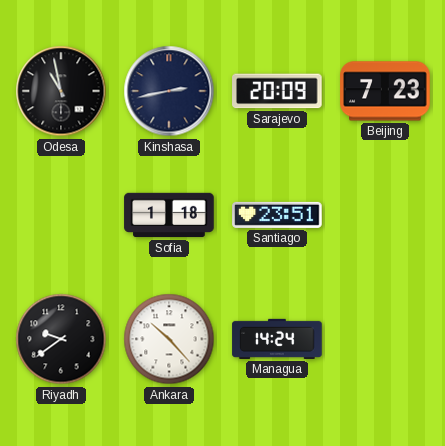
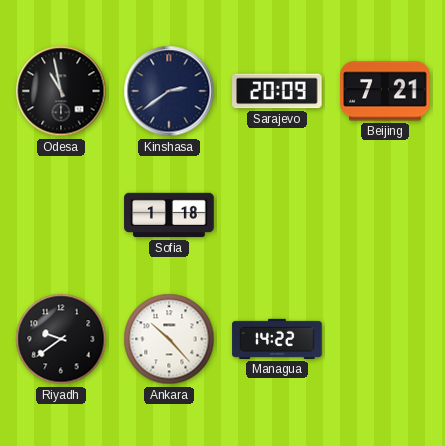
Kinshasa: 2:43 -> 2:39 (169, 91)
Beijing: 7:23 -> 7:21 (385, 91)
Santiago: 23:51 -> none (277, 215)
Managua: 14:24 -> 14:22 (277, 339)
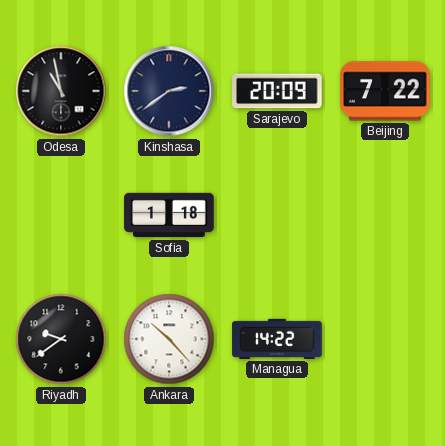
Beijing: 7:21 -> 7:22 (385, 91)
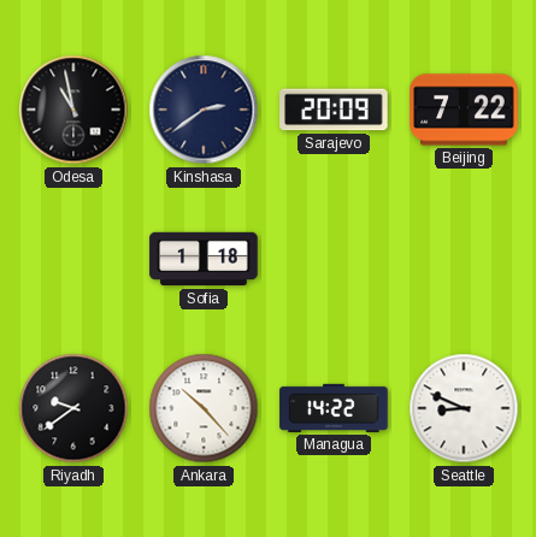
Seattle: none -> 8:49 (464, 408)
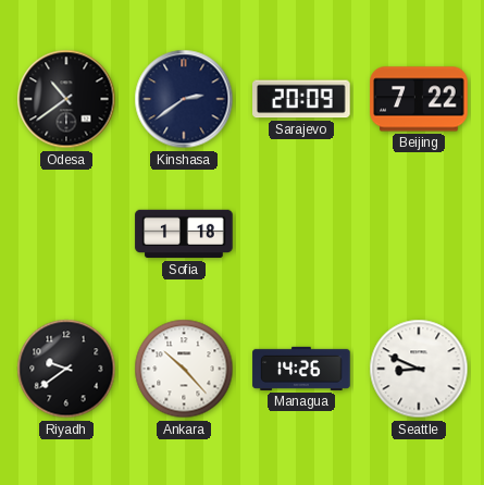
Odesa: 10:58 -> 10:39 (66, 99)
Managua: 14:22 -> 14:26 (301, 369)
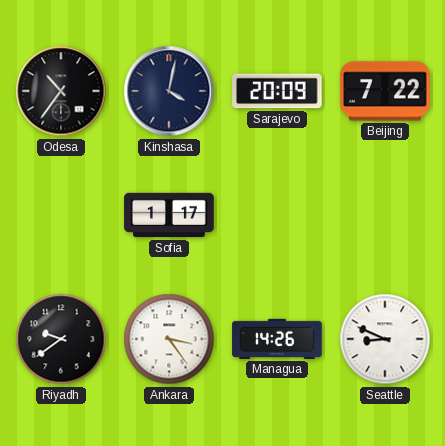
Odesa: 10:39 -> 10:36 (61, 91)
Kinshasa: 2:39 -> 4:02 (169, 91)
Sofia: 1:18 -> 1:17 (169, 215)
Ankara: 10:23 -> 3:24 (169, 339)
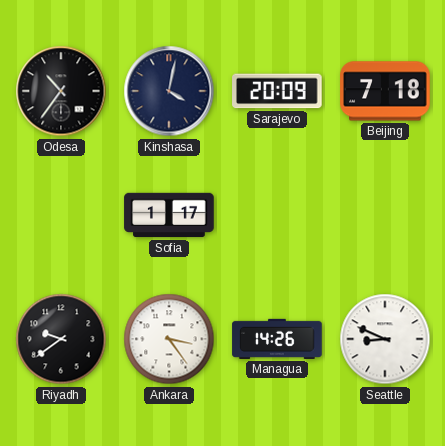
Beijing: 7:22 -> 7:18 (385, 91)
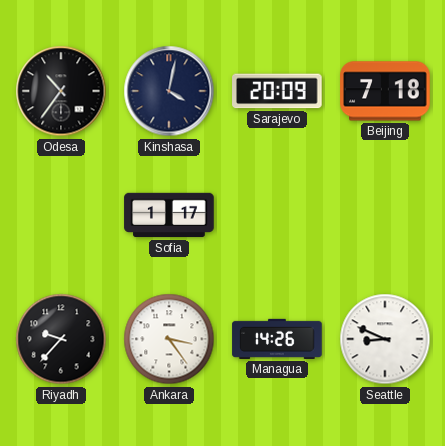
Riyadh: 9:39 -> 9:37 (61, 339)
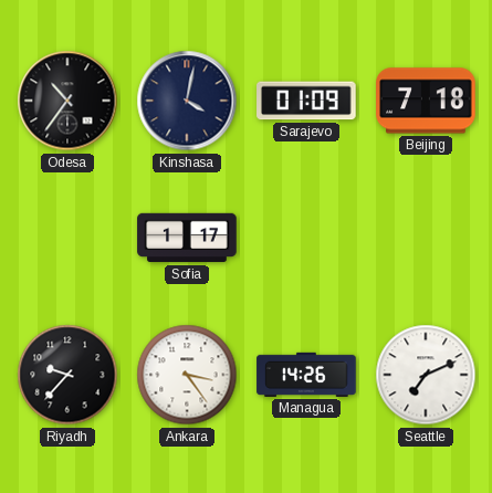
Sarajevo: 20:09 -> 01:09 (306, 101)
Seattle: 8:49 -> 7:11 (426, 375)
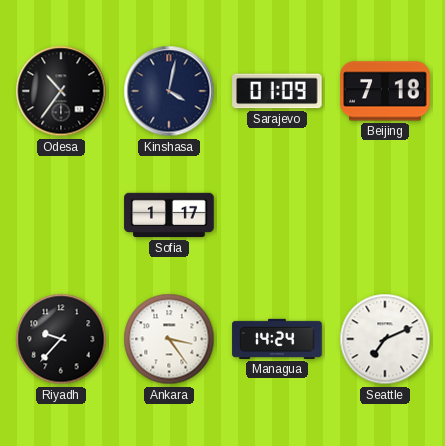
Managua: 14:26 -> 14:24 (277, 339)
